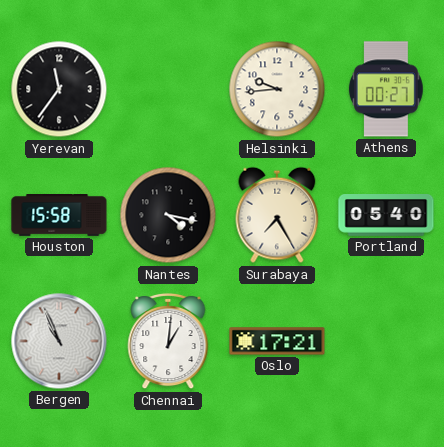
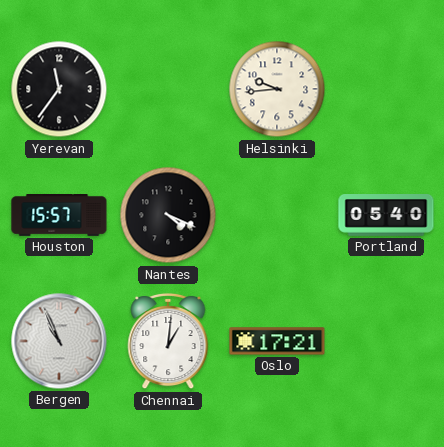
Athens: 00:27 -> none (386, 89)
Houston: 15:58 -> 15:57 (59, 216)
Nantes: 4:17 -> 4:19 (168, 215)
Surabaya: 7:25 -> none (277, 215)
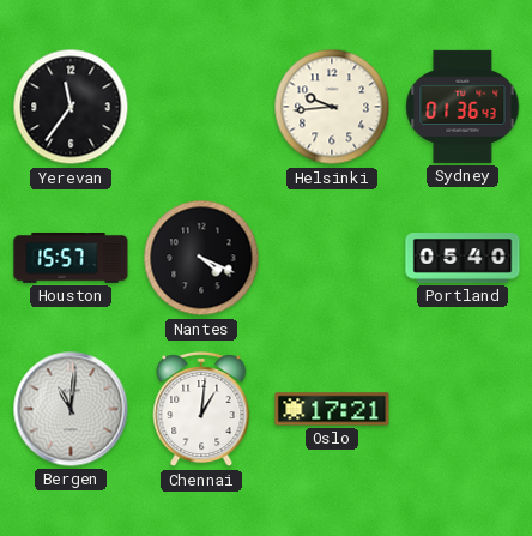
Sydney: none -> 01:36 (463, 107)
Bergen: 10:56 -> 11:01 (71, 409)
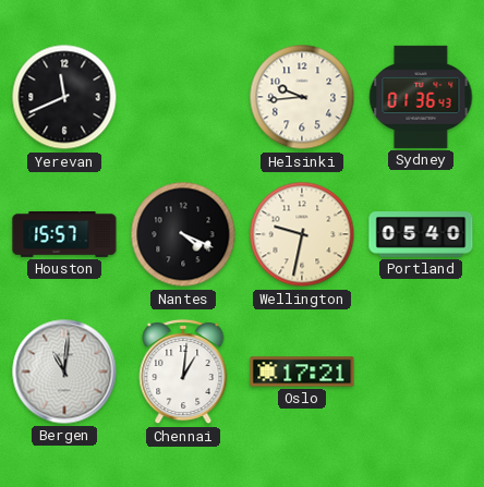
Yerevan: 11:36 -> 11:41 (64, 97)
Wellington: none -> 9:32 (302, 234)
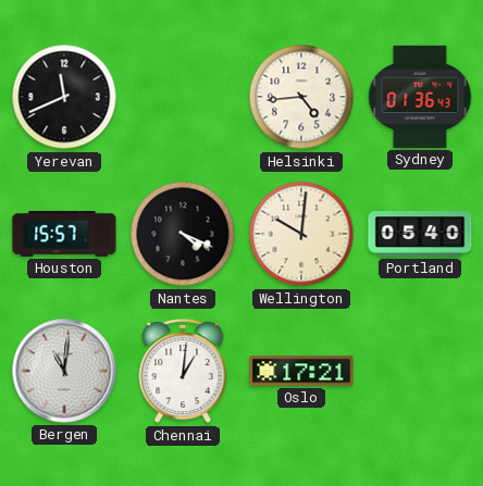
Helsinki: 9:44 -> 4:44 (301, 97)
Wellington: 9:32 -> 10:01 (301, 234)
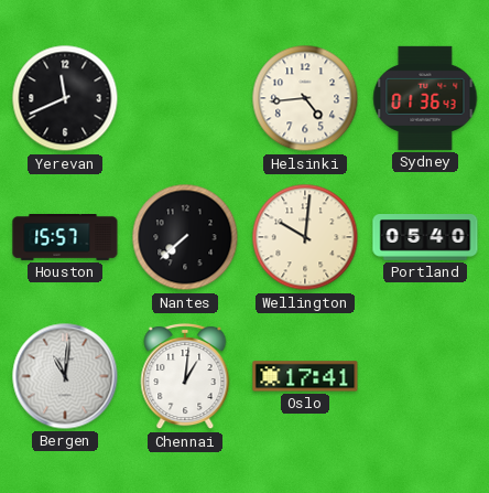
Nantes: 4:19 -> 7:38 (185, 237)
Oslo: 17:21 -> 17:41 (305, 376)
